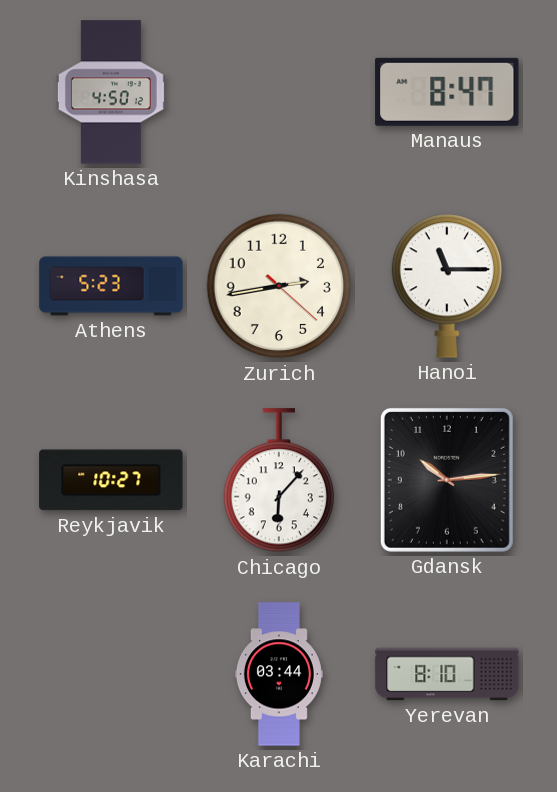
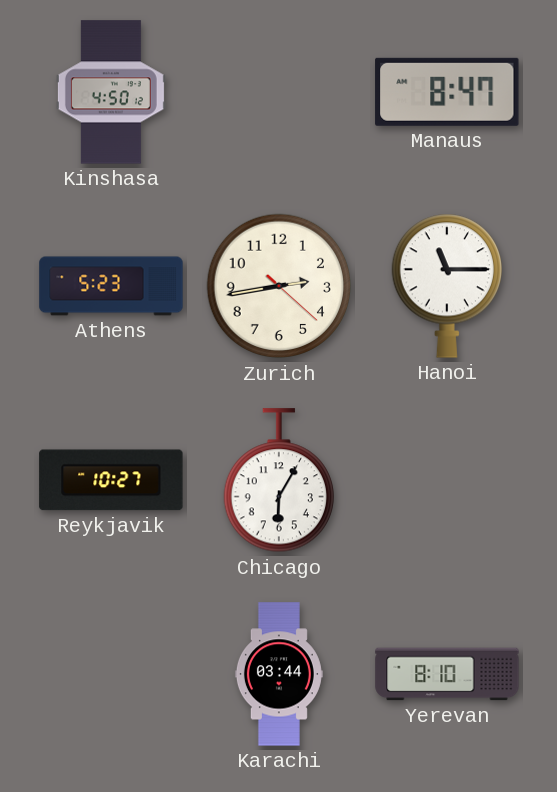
Chicago: 6:07 -> 6:05 (278, 481)
Gdansk: 10:14 -> none (447, 480)
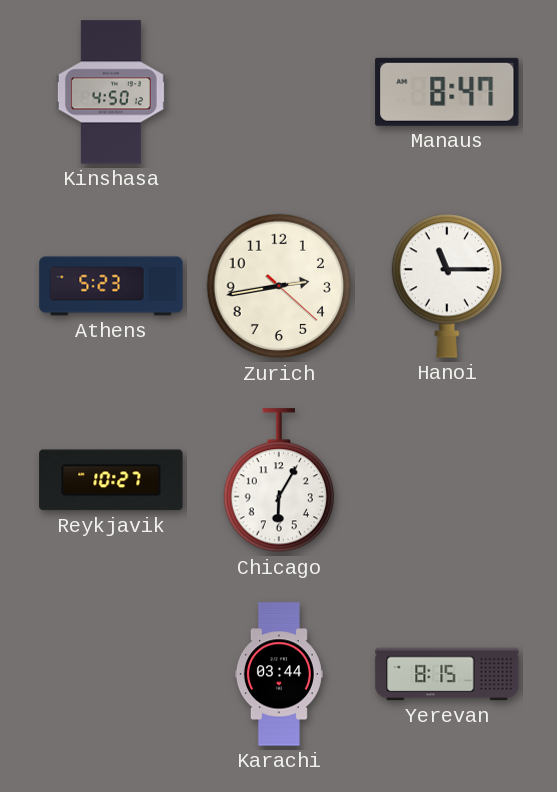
Yerevan: 8:10 -> 8:15 (447, 674)
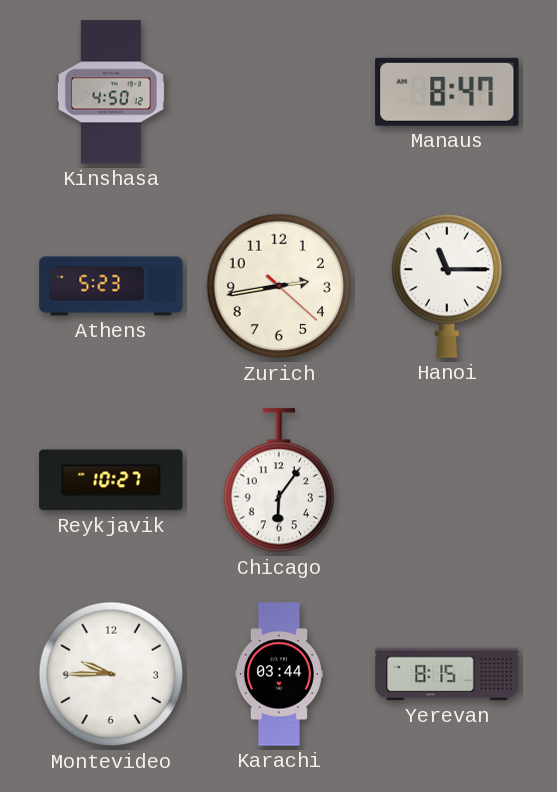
Chicago: 6:05 -> 6:06 (278, 481)
Montevideo: none -> 9:45 (111, 674)
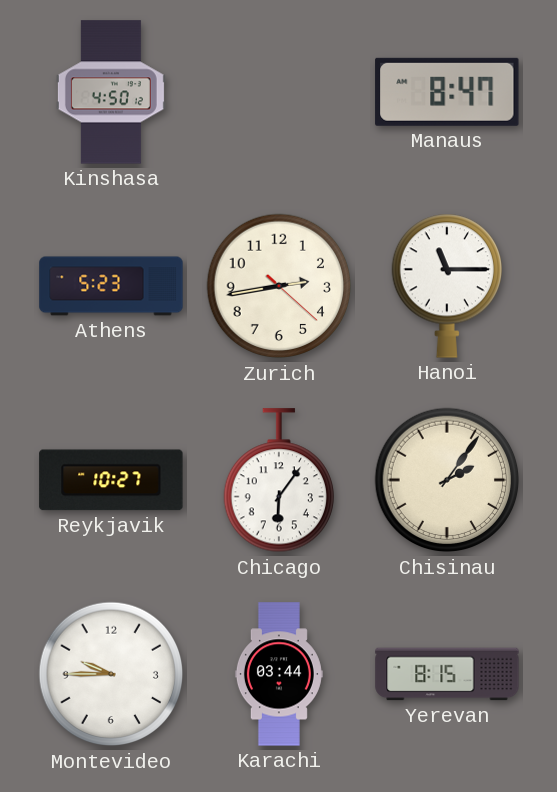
Chisinau: none -> 2:06 (447, 480)
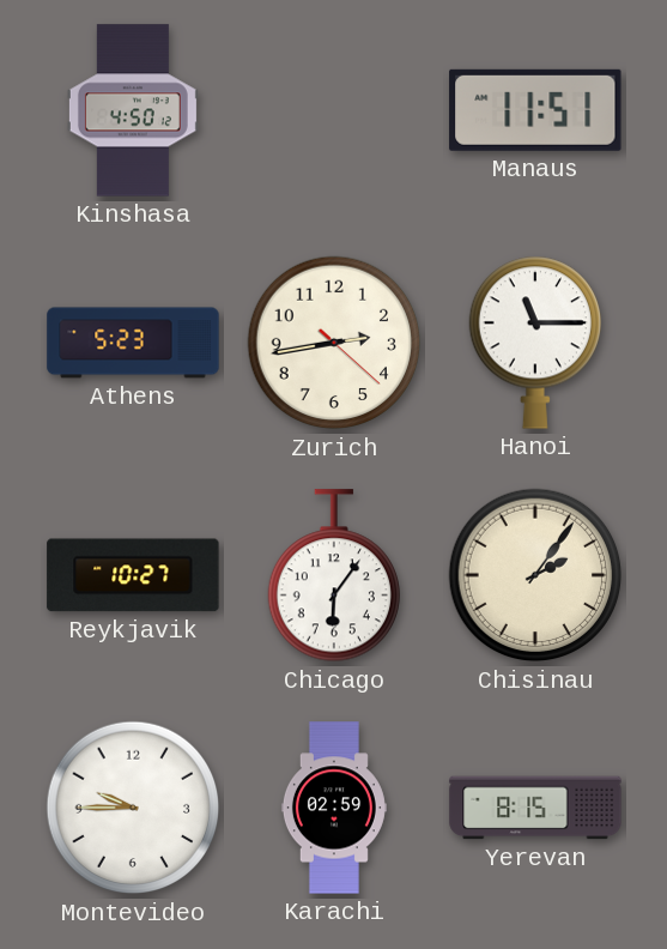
Manaus: 8:47 -> 11:51 (535, 110)
Karachi: 03:44 -> 02:59 (334, 808)
